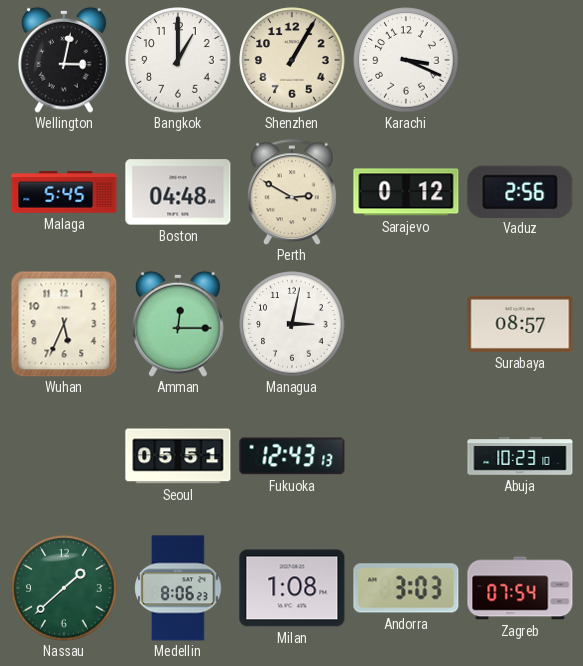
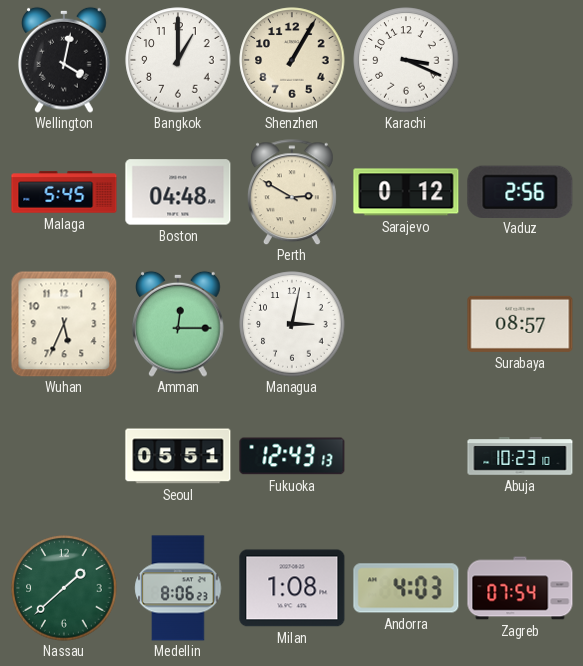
Wellington: 3:02 -> 4:02 (64, 60)
Andorra: 3:03 -> 4:03 (406, 588)
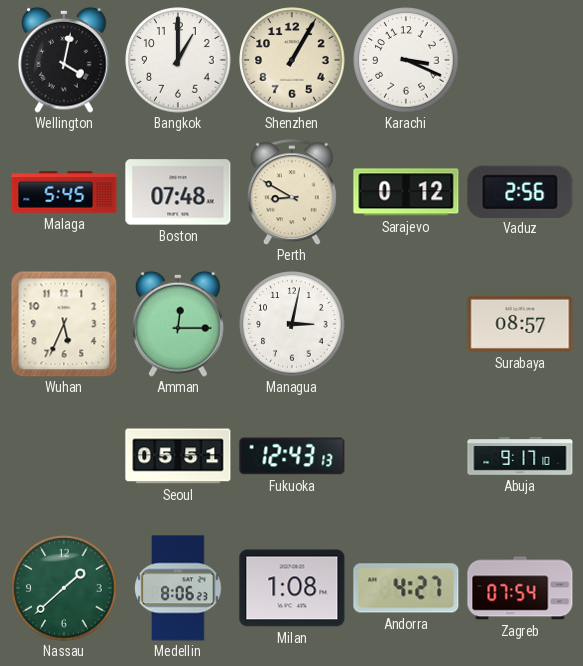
Boston: 04:48 -> 07:48 (178, 192)
Perth: 2:50 -> 8:50 (292, 192)
Abuja: 10:23 -> 9:17 (520, 456)
Andorra: 4:03 -> 4:27 (406, 588)
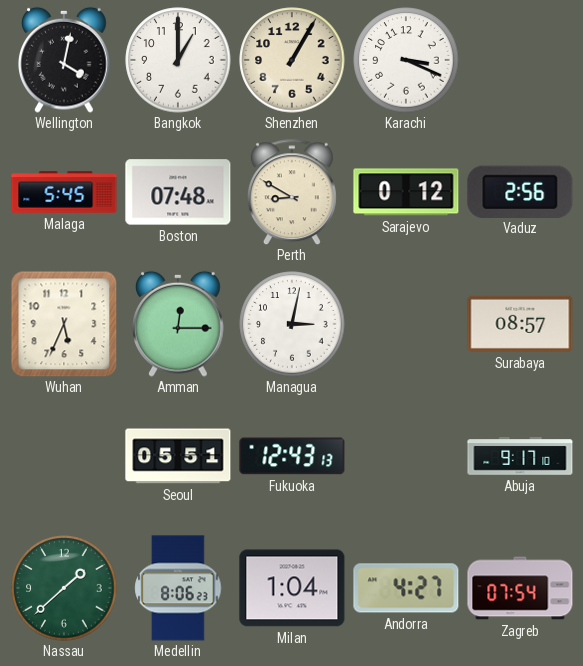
Milan: 1:08 -> 1:04 (292, 588)
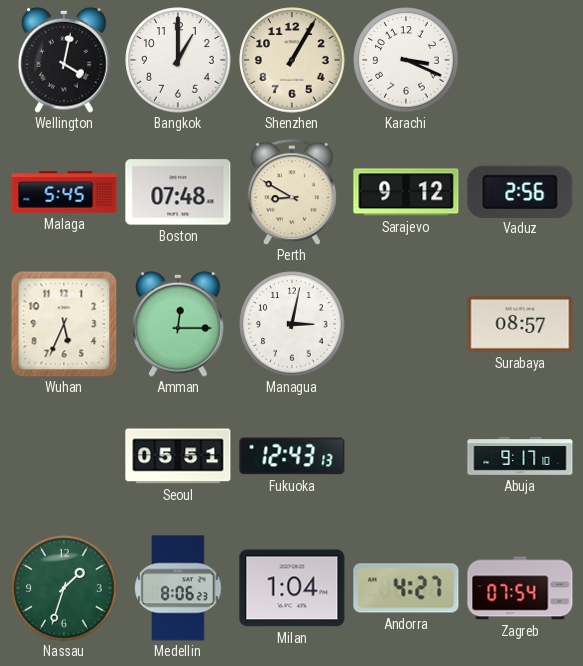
Sarajevo: 0:12 -> 9:12 (406, 192)
Nassau: 1:38 -> 1:33 (64, 588)
